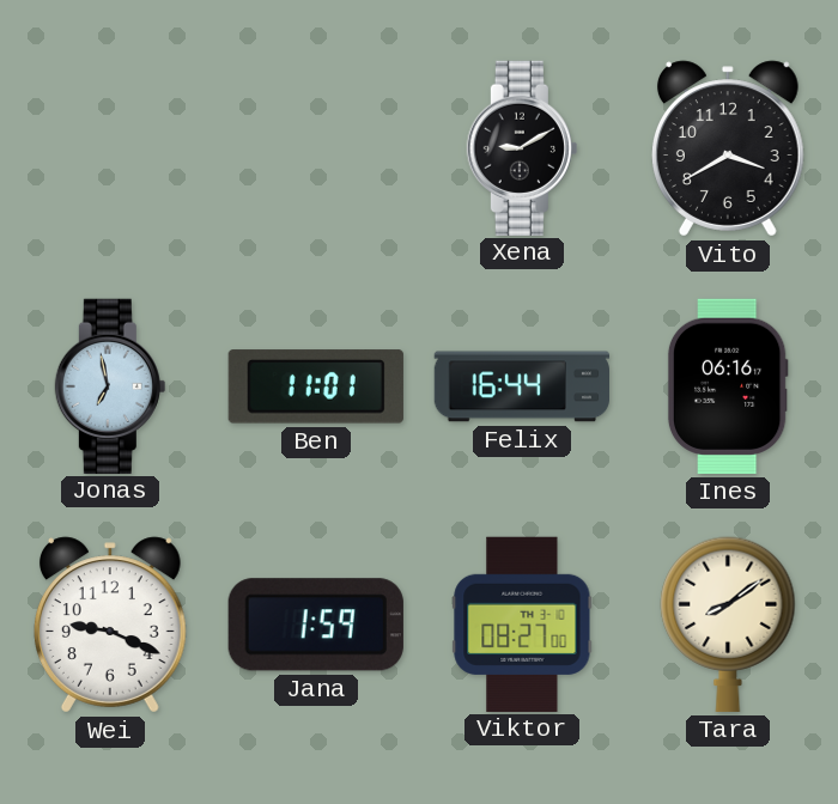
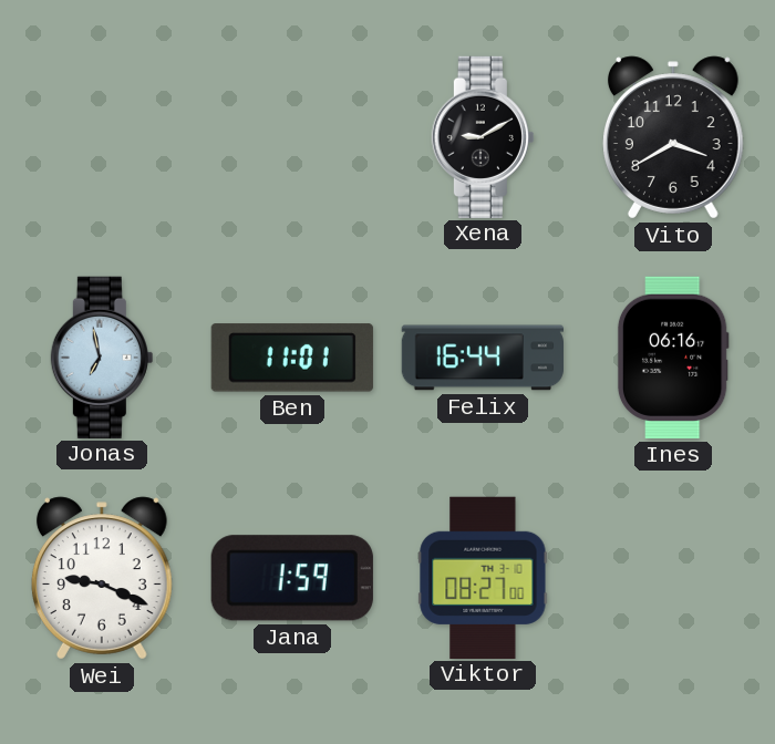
Tara: 8:09 -> none (728, 625)
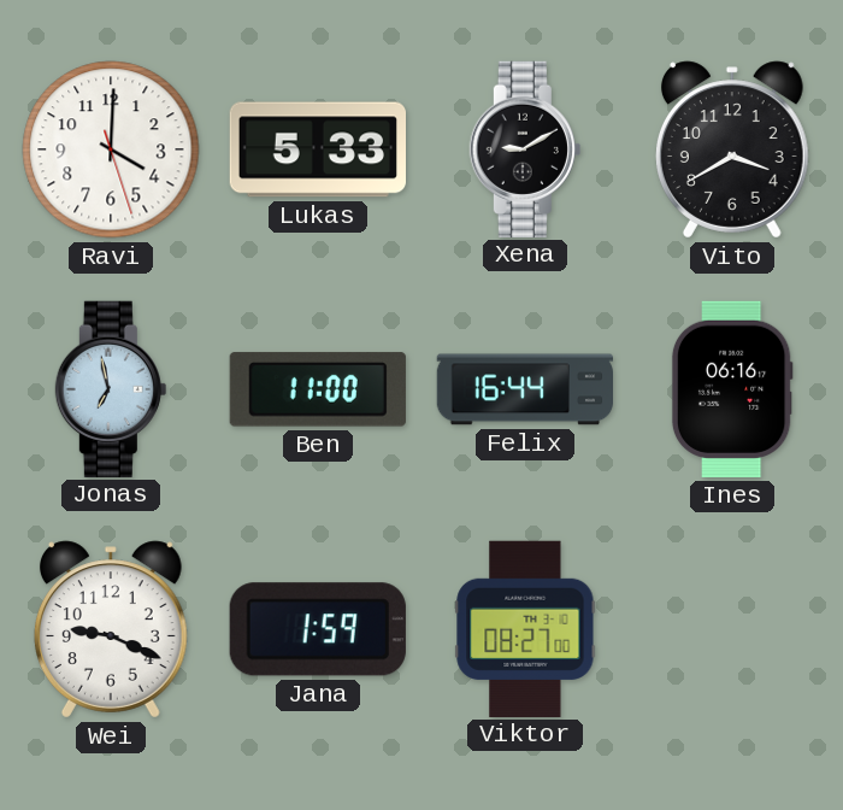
Ravi: none -> 4:00 (111, 149)
Lukas: none -> 5:33 (317, 149)
Ben: 11:01 -> 11:00 (318, 389)
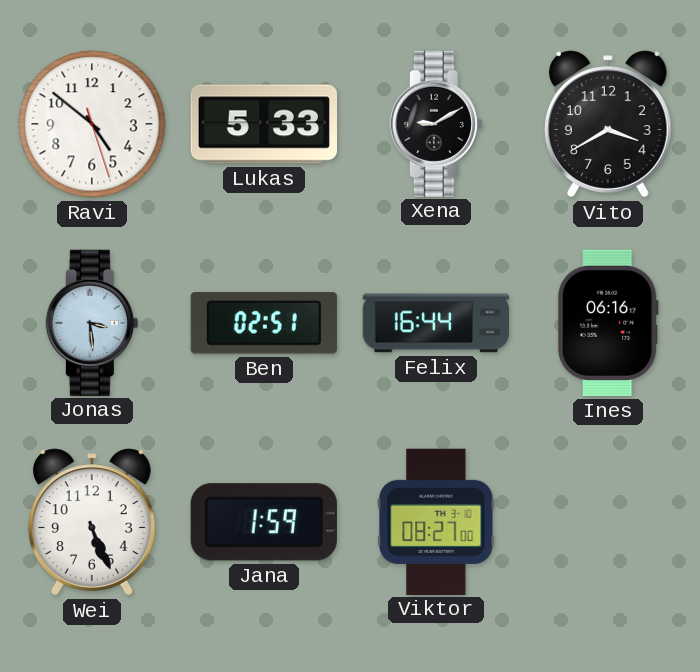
Ravi: 4:00 -> 4:51 (92, 124)
Jonas: 6:58 -> 3:29 (92, 322)
Ben: 11:00 -> 02:51 (264, 323)
Wei: 9:19 -> 5:26 (92, 522)
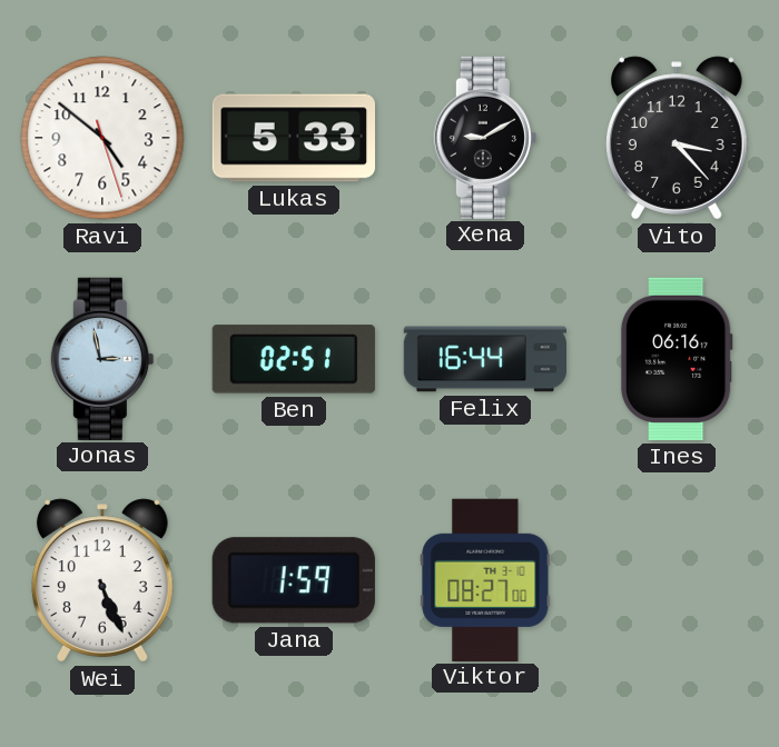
Vito: 3:40 -> 3:23 (677, 138)
Jonas: 3:29 -> 2:58 (102, 358)
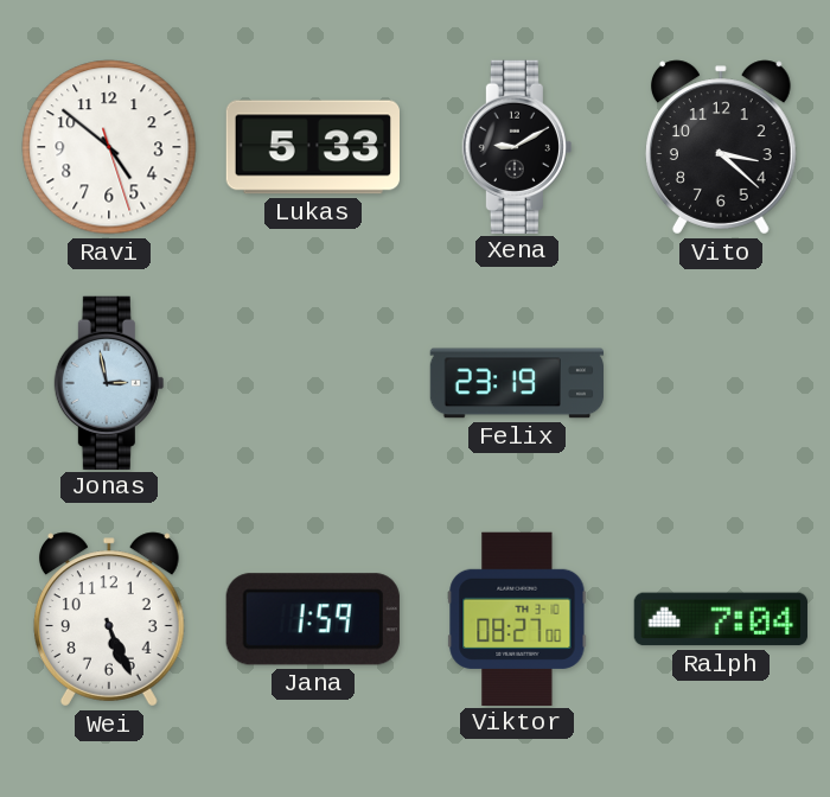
Vito: 3:23 -> 3:22 (721, 147)
Ben: 02:51 -> none (294, 359)
Felix: 16:44 -> 23:19 (516, 383)
Ines: 06:16 -> none (677, 359)
Ralph: none -> 7:04 (721, 619)
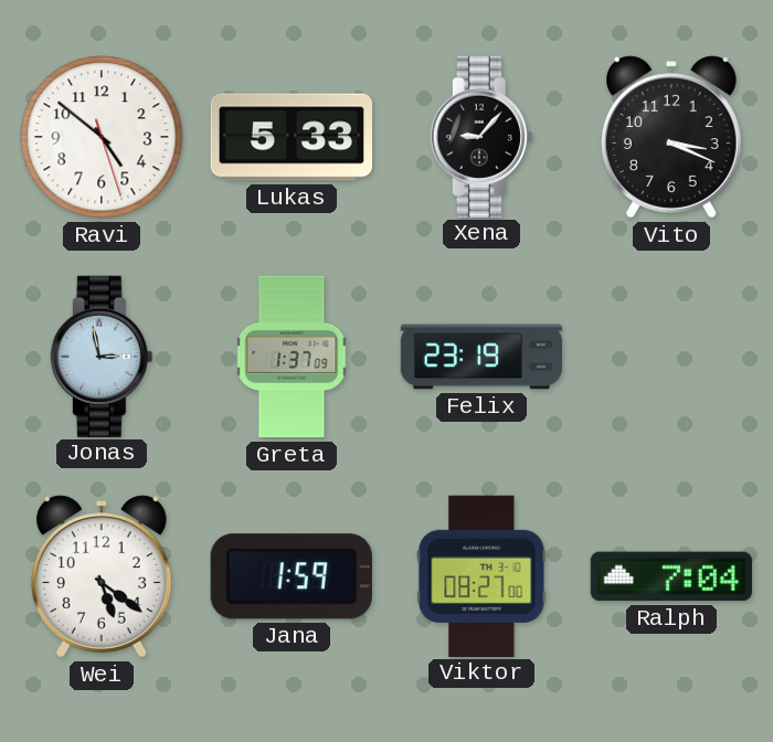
Xena: 9:10 -> 9:07 (481, 136)
Vito: 3:22 -> 3:19 (671, 137)
Greta: none -> 1:37 (292, 357)
Wei: 5:26 -> 5:21 (102, 576)
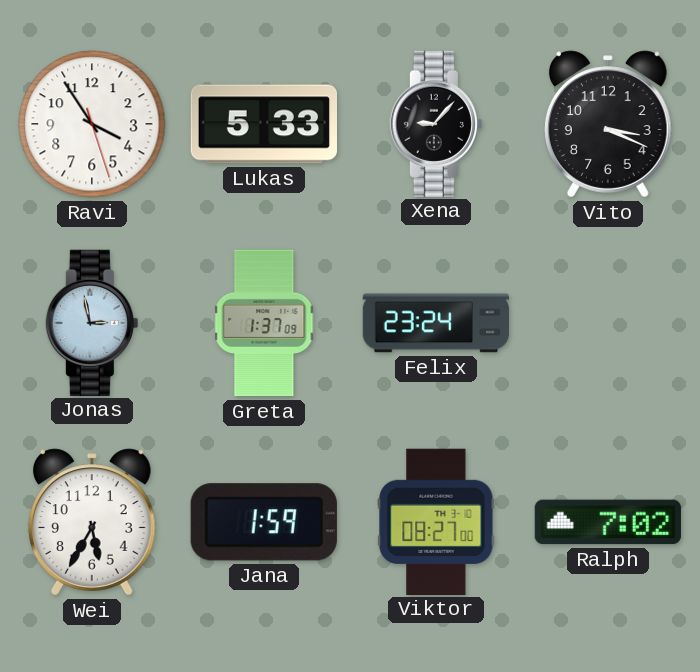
Ravi: 4:51 -> 3:54 (92, 124)
Felix: 23:19 -> 23:24 (435, 323)
Wei: 5:21 -> 5:35 (92, 522)
Ralph: 7:04 -> 7:02 (608, 522)
